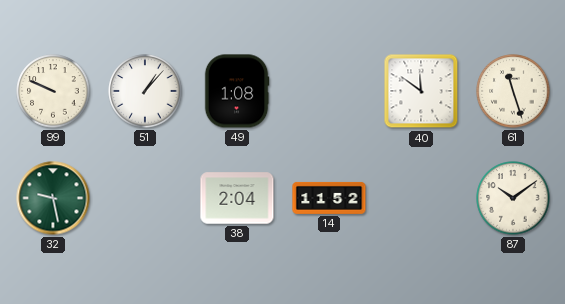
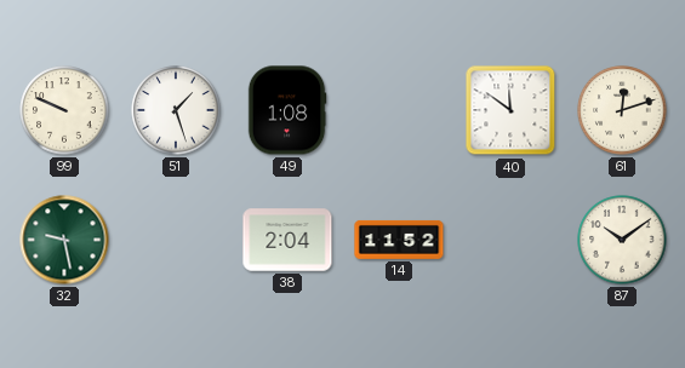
51: 1:07 -> 1:27 (176, 110)
61: 11:27 -> 12:12 (622, 110)
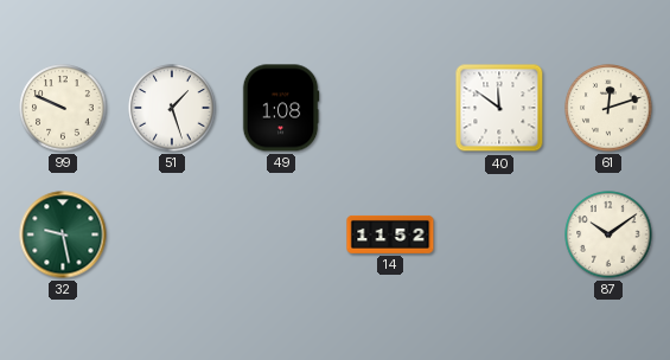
38: 2:04 -> none (287, 240)
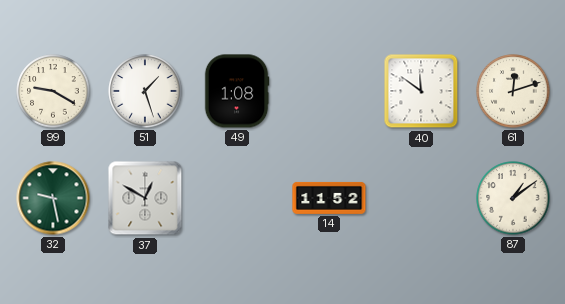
99: 9:49 -> 9:20 (53, 91)
37: none -> 12:50 (145, 198)
87: 10:09 -> 1:09 (513, 198)
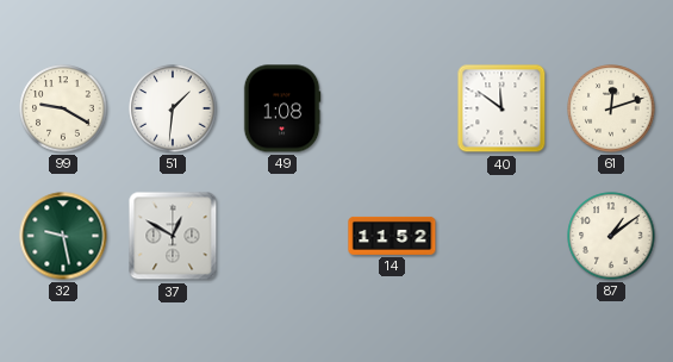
51: 1:27 -> 1:31 (173, 108)
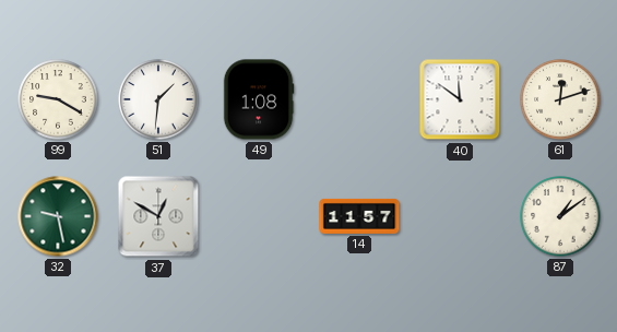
14: 11:52 -> 11:57 (359, 216)
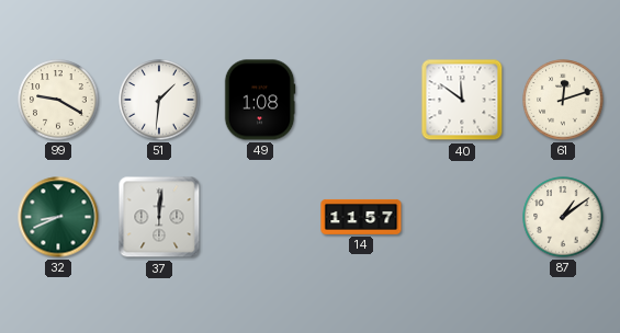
32: 9:28 -> 8:41 (58, 217)
37: 12:50 -> 12:01 (159, 217)
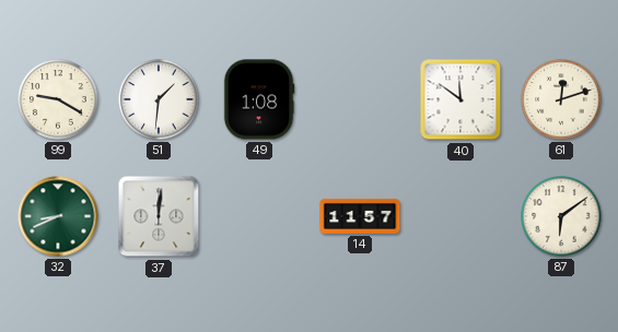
87: 1:09 -> 6:09 (561, 216)
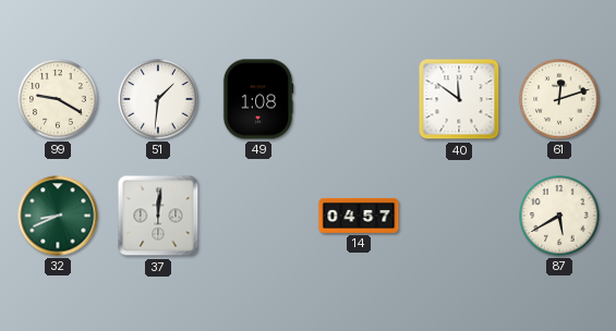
14: 11:57 -> 04:57 (359, 216)
87: 6:09 -> 5:40 (559, 216)
